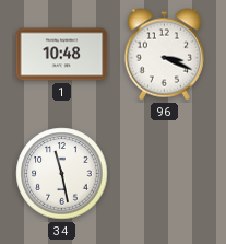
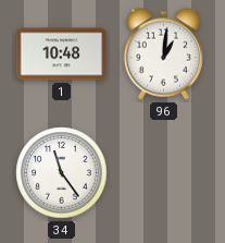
96: 3:19 -> 1:01 (163, 54)
34: 11:28 -> 11:24 (62, 173)
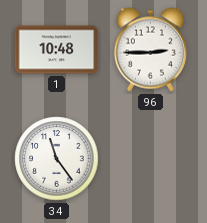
96: 1:01 -> 2:45 (150, 50)
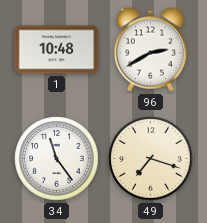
96: 2:45 -> 2:40 (150, 50)
49: none -> 7:18 (151, 159)
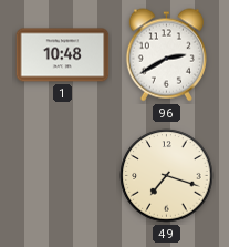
34: 11:24 -> none (57, 159)
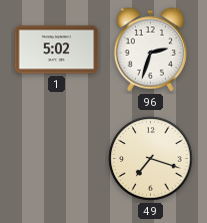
1: 10:48 -> 5:02 (57, 50)
96: 2:40 -> 2:33 (150, 50)
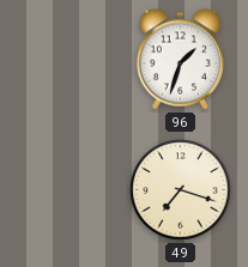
1: 5:02 -> none (57, 50)
96: 2:33 -> 1:33 (180, 60)
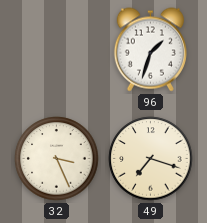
32: none -> 3:26 (57, 159)
